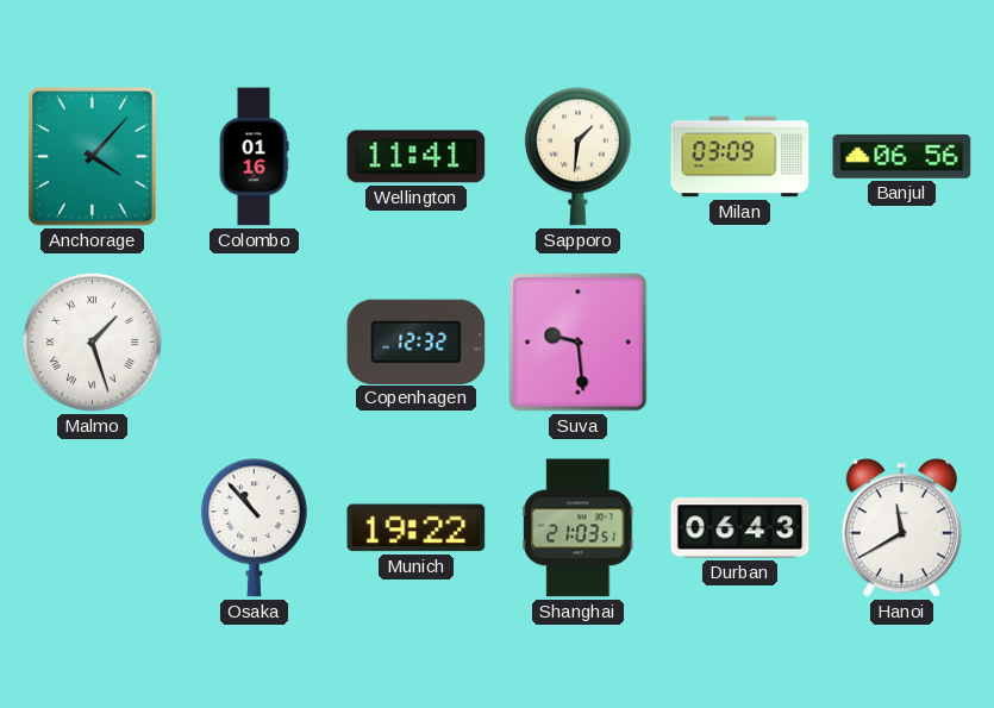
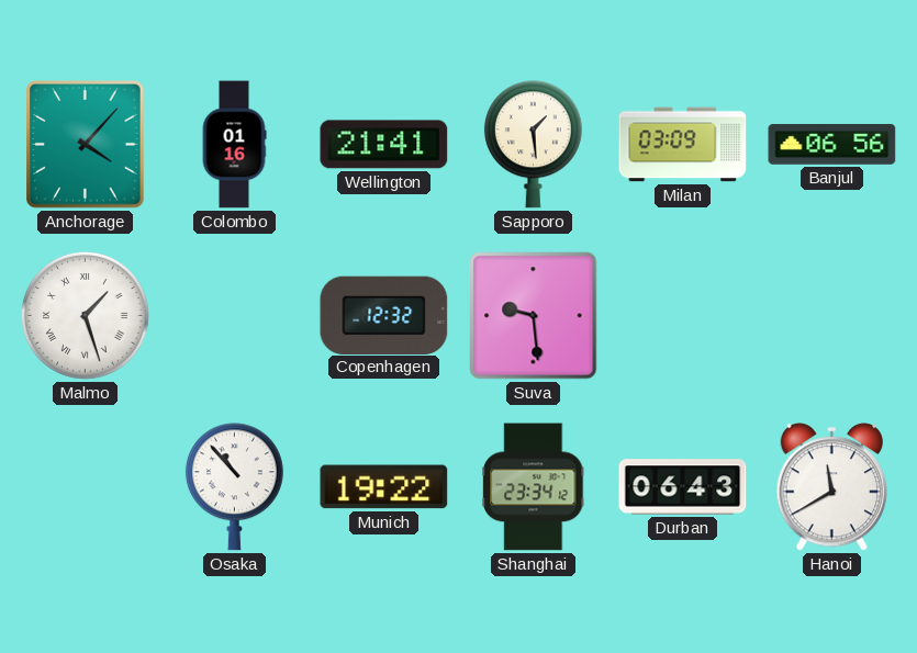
Wellington: 11:41 -> 21:41 (384, 145)
Sapporo: 1:31 -> 1:29 (533, 145)
Shanghai: 21:03 -> 23:34 (534, 487)
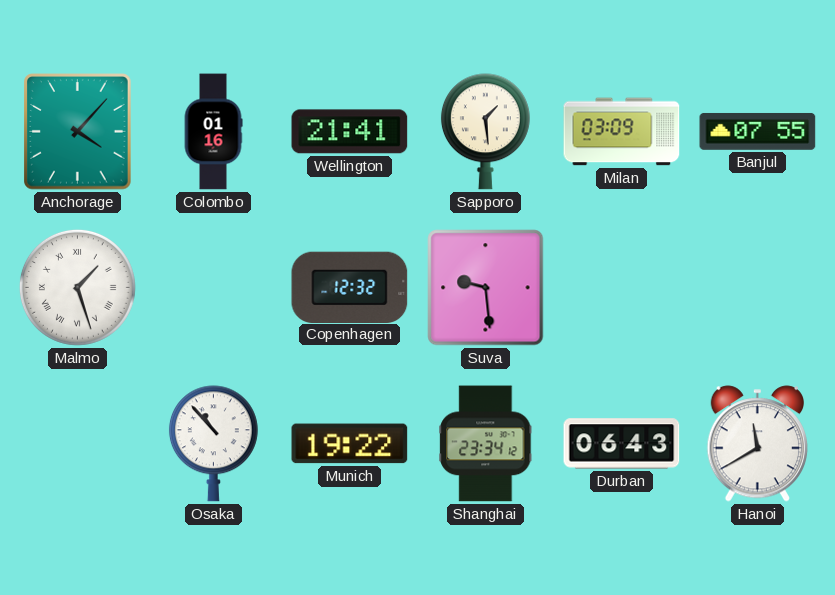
Banjul: 06:56 -> 07:55 (758, 131)
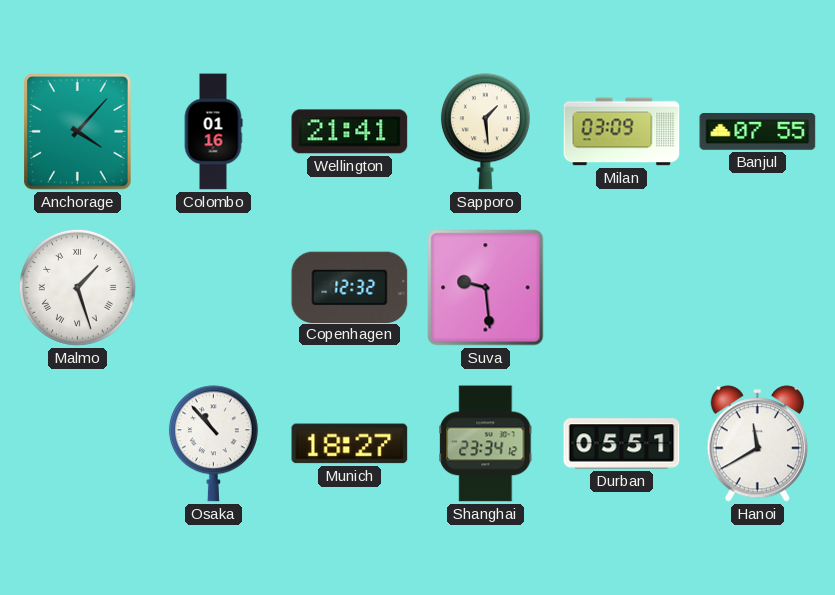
Munich: 19:22 -> 18:27 (350, 444)
Durban: 06:43 -> 05:51 (622, 444)
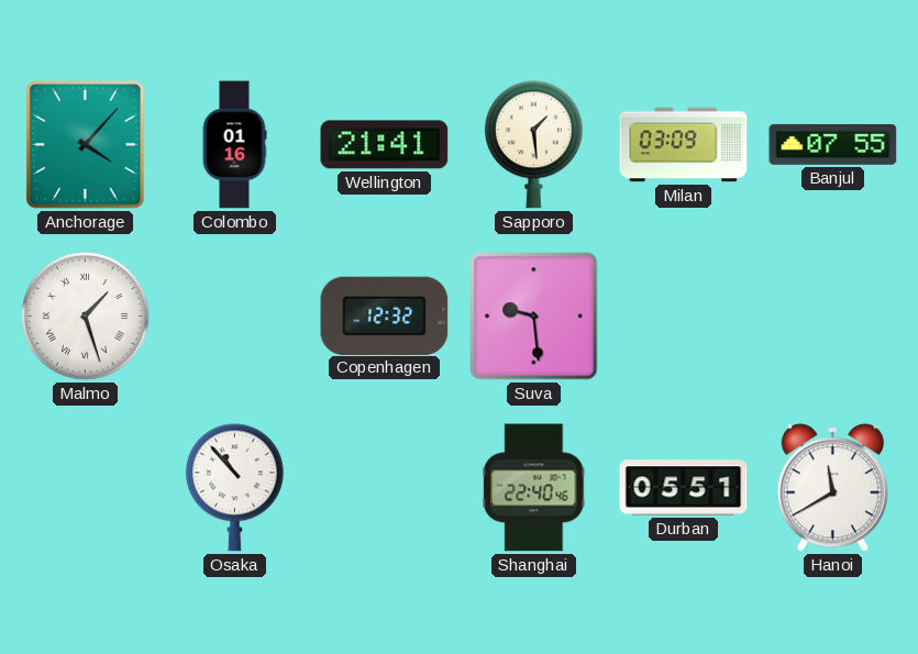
Munich: 18:27 -> none (350, 444)
Shanghai: 23:34 -> 22:40 (534, 488)
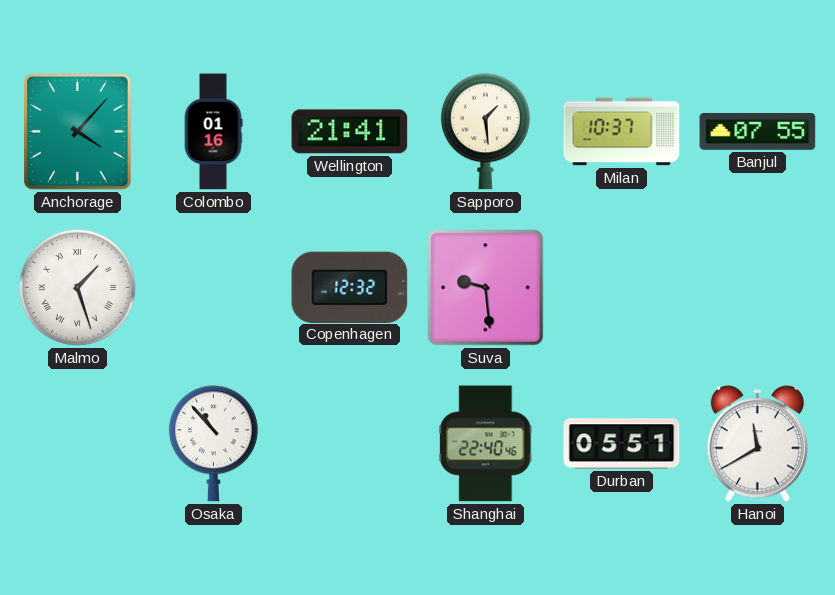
Milan: 03:09 -> 10:37 (622, 132)
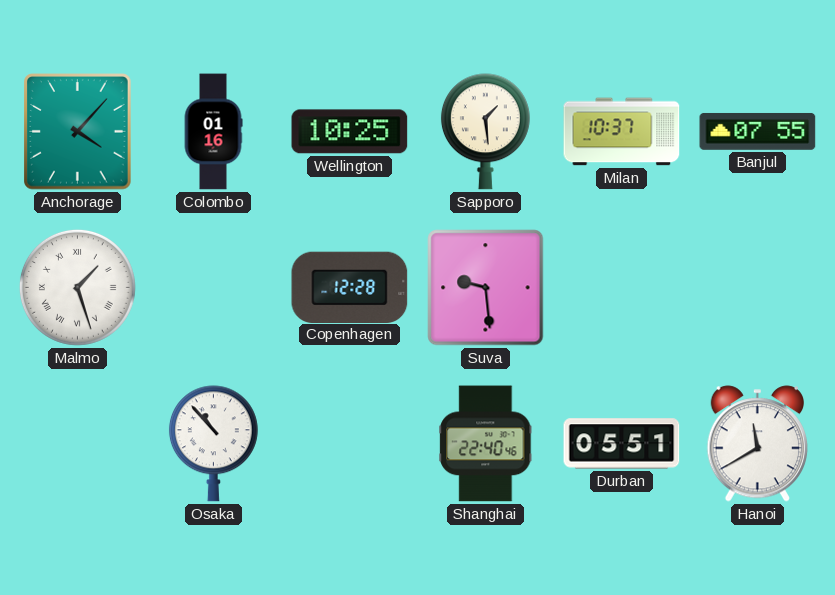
Wellington: 21:41 -> 10:25 (350, 132)
Copenhagen: 12:32 -> 12:28 (350, 287)
